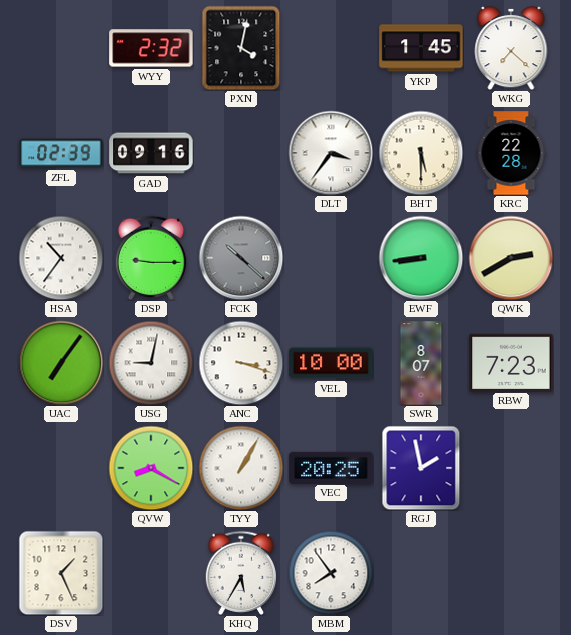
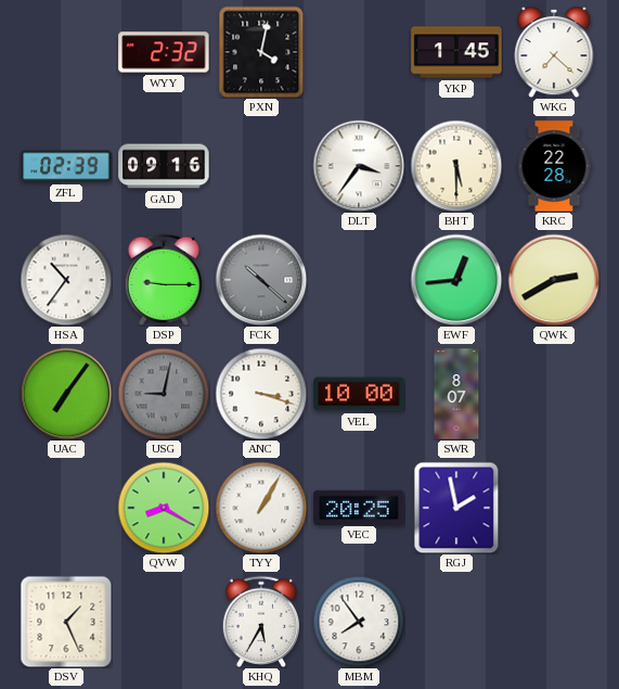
EWF: 8:44 -> 12:44 (456, 280)
USG dial: white -> grey (164, 394)
RBW: 7:23 -> none (511, 362)
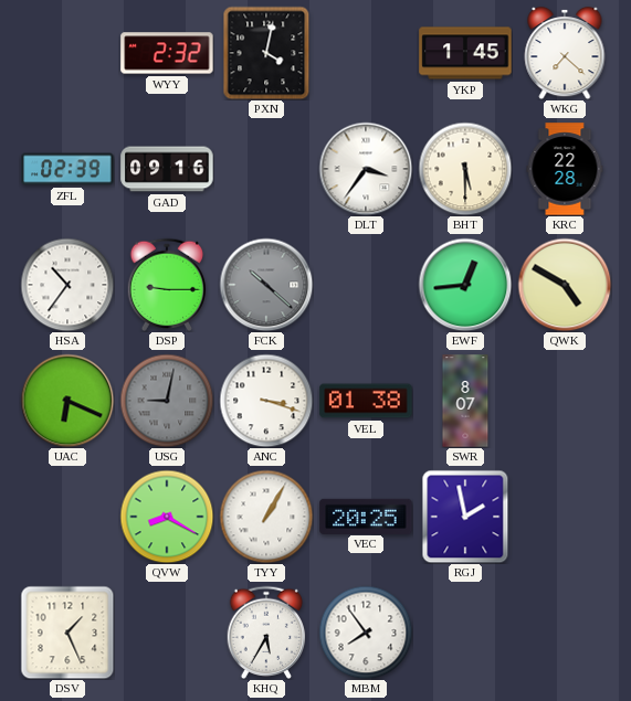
QWK: 2:40 -> 4:50 (565, 285)
UAC: 7:06 -> 6:19 (67, 401)
VEL: 10:00 -> 01:38 (366, 401)
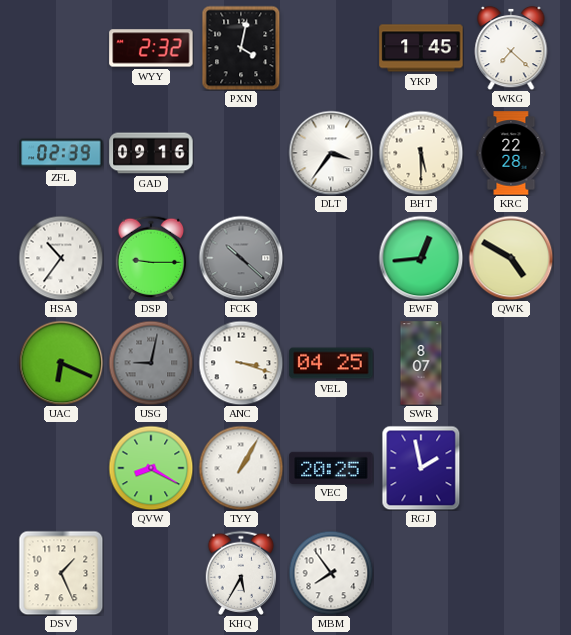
VEL: 01:38 -> 04:25 (331, 363)
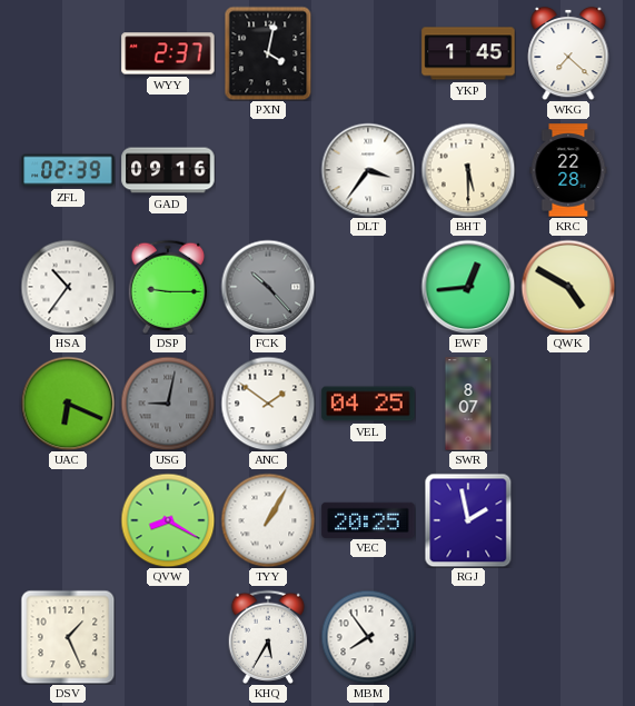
WYY: 2:32 -> 2:37 (168, 53)
FCK: 10:22 -> 10:23 (268, 287)
ANC: 3:18 -> 1:51 (268, 404)
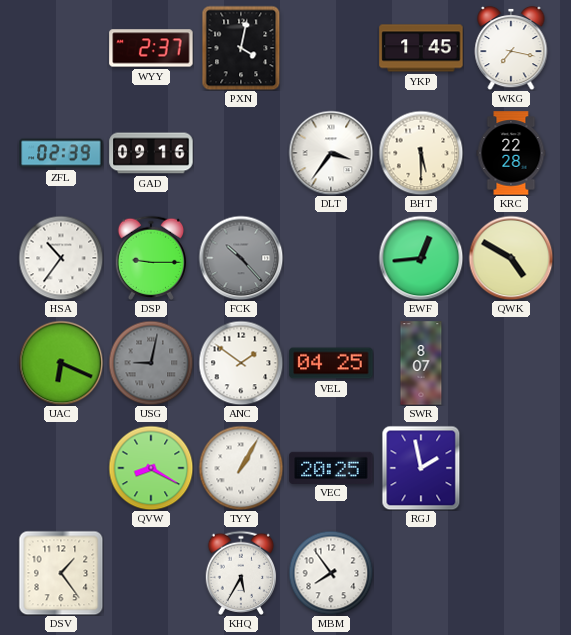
WKG: 7:22 -> 7:17 (511, 48)
DSV: 1:26 -> 1:24 (61, 573)
